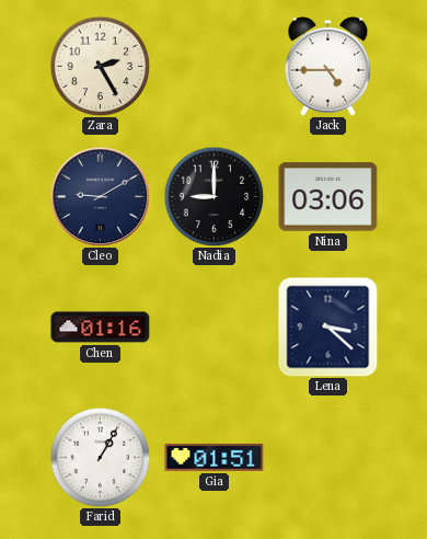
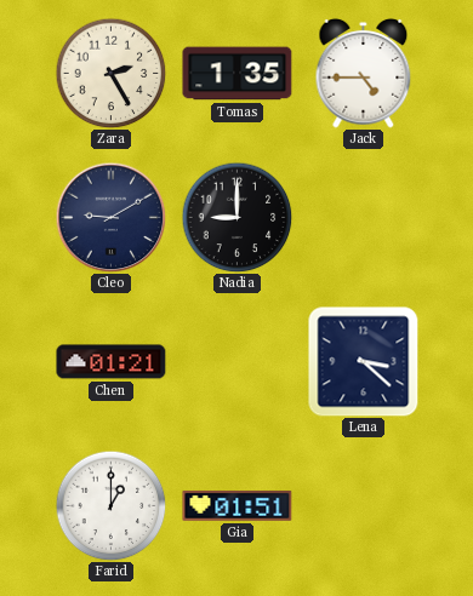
Tomas: none -> 1:35 (238, 74)
Nina: 03:06 -> none (328, 197)
Chen: 01:16 -> 01:21 (112, 362)
Farid: 1:05 -> 1:00 (110, 505)
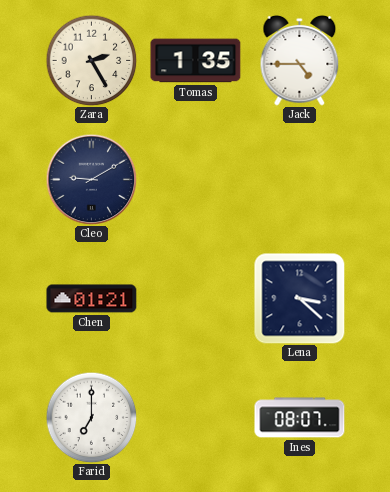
Nadia: 9:00 -> none (236, 217)
Farid: 1:00 -> 7:00 (91, 417)
Gia: 01:51 -> none (238, 506)
Ines: none -> 08:07 (300, 418)
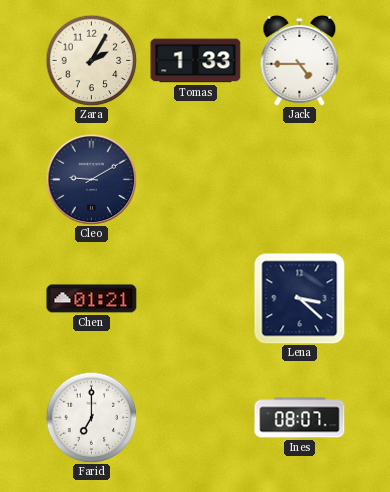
Zara: 2:25 -> 2:05 (91, 60)
Tomas: 1:35 -> 1:33 (196, 61)
